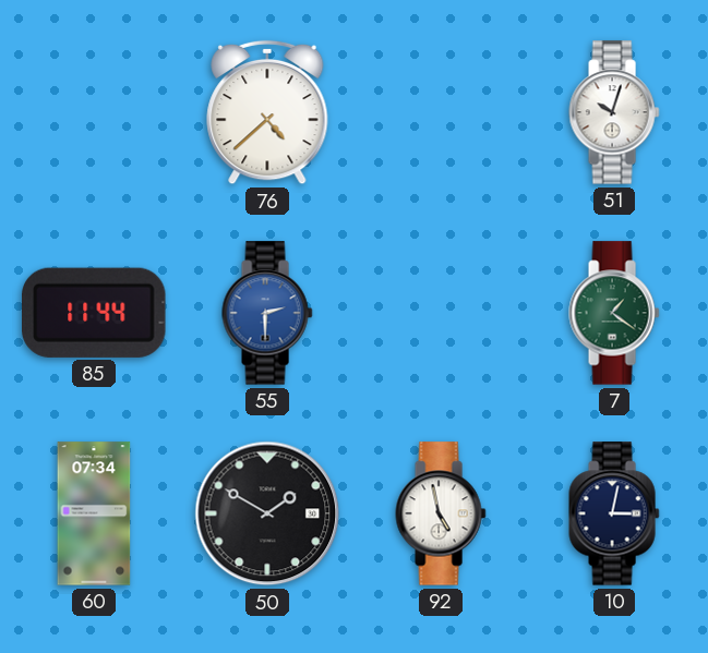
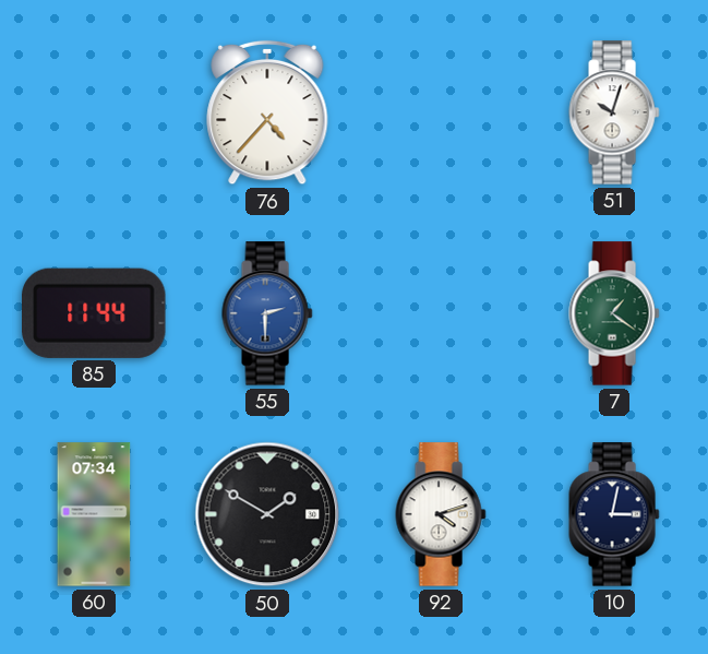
76: 4:38 -> 4:37 (267, 112)
92: 4:58 -> 4:12 (441, 514)
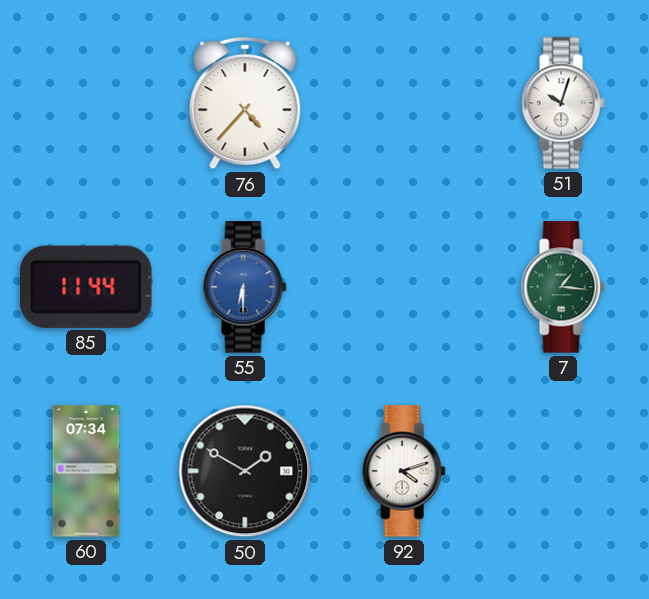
55: 2:30 -> 6:30 (245, 287)
7: 1:21 -> 1:16 (563, 287)
10: 3:02 -> none (614, 514)
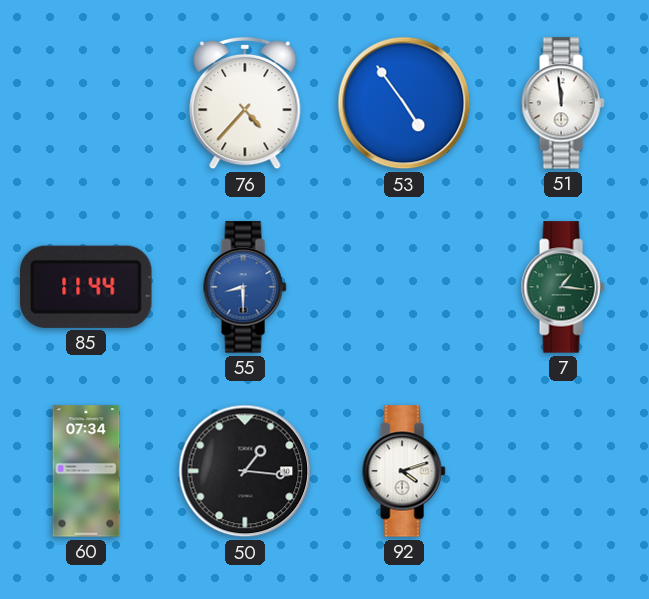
53: none -> 4:54 (404, 103)
51: 10:03 -> 11:59 (563, 103)
55: 6:30 -> 8:30 (245, 287)
50: 1:50 -> 1:16 (245, 471)
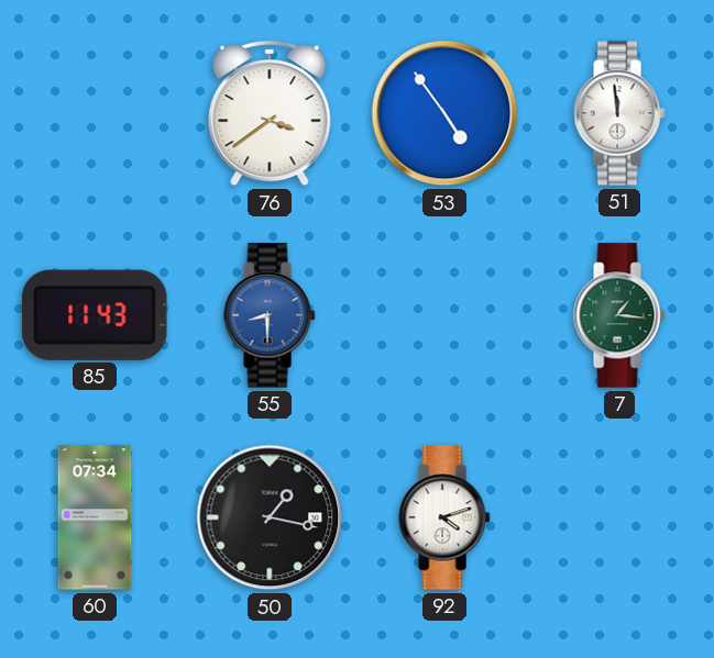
76: 4:37 -> 3:39 (270, 113)
85: 11:44 -> 11:43 (96, 315)
50: 1:16 -> 1:17 (270, 517)
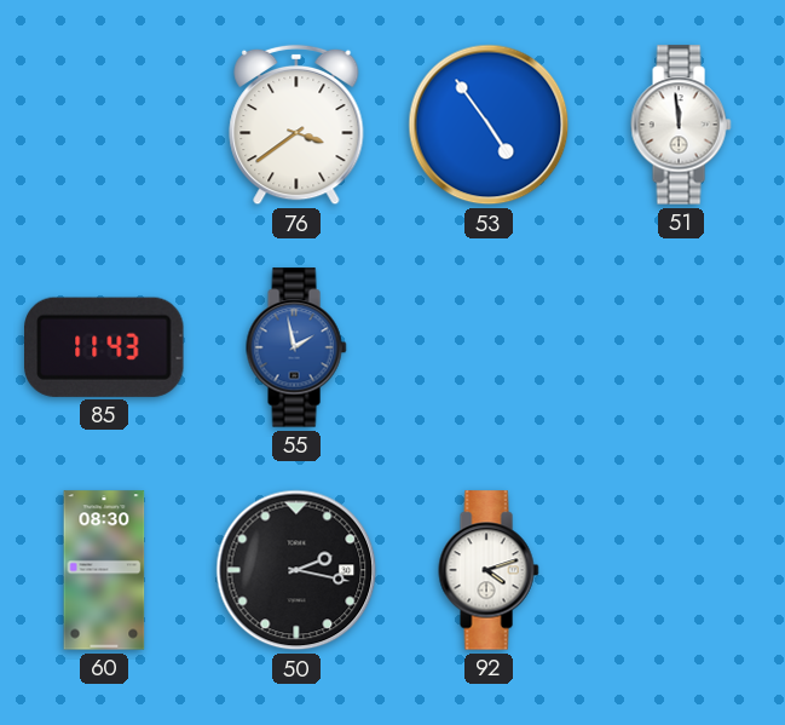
55: 8:30 -> 1:58 (296, 347)
7: 1:16 -> none (619, 315)
60: 07:34 -> 08:30 (104, 570)
50: 1:17 -> 2:17 (296, 570)
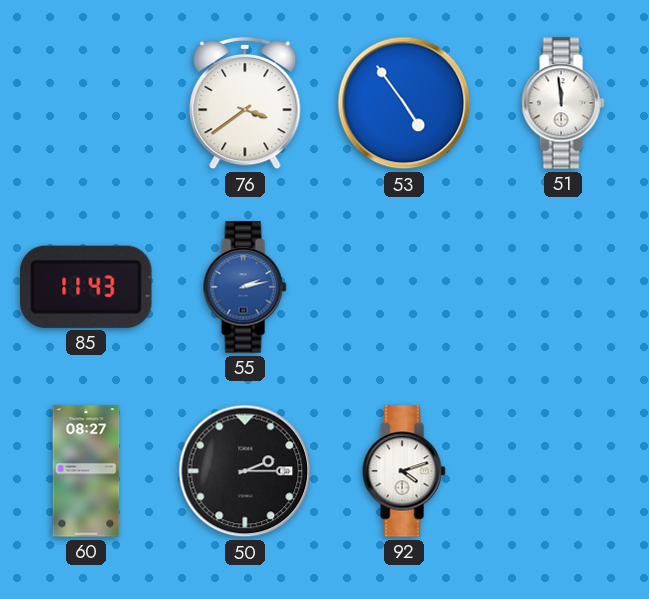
55: 1:58 -> 2:13 (245, 287)
60: 08:30 -> 08:27 (86, 471)
50: 2:17 -> 2:15 (245, 471)
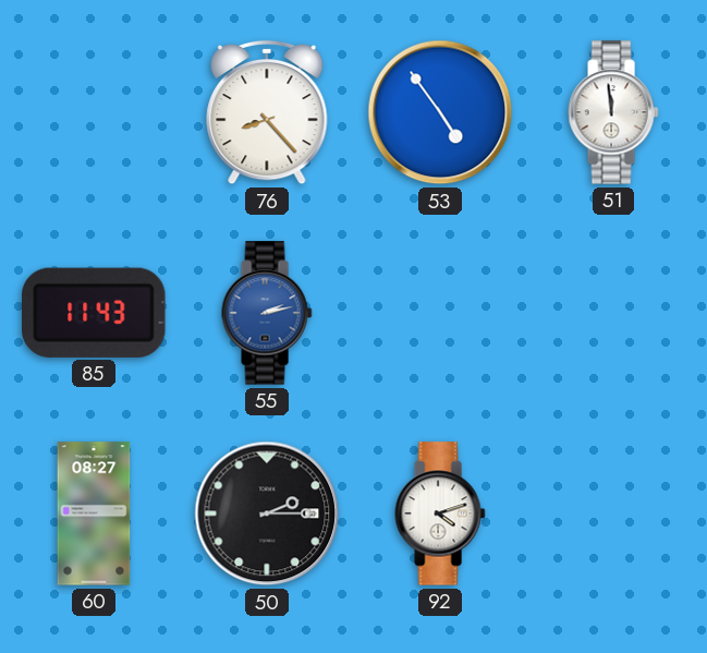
76: 3:39 -> 8:23 (267, 112)
